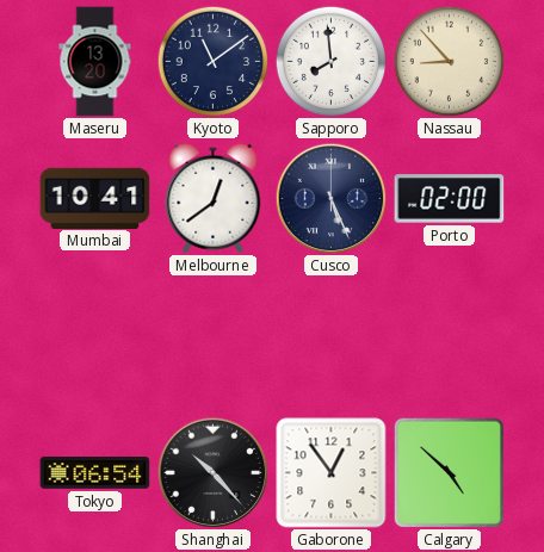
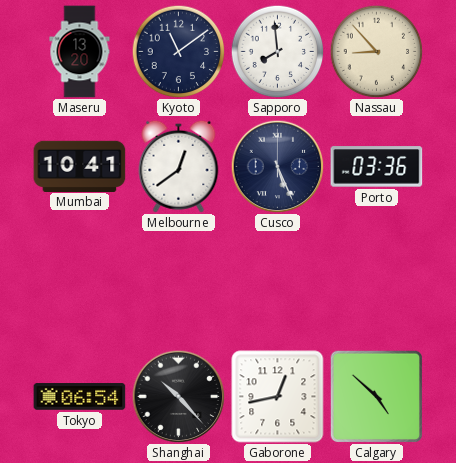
Porto: 02:00 -> 03:36 (377, 167)
Gaborone: 12:54 -> 12:43 (278, 397)
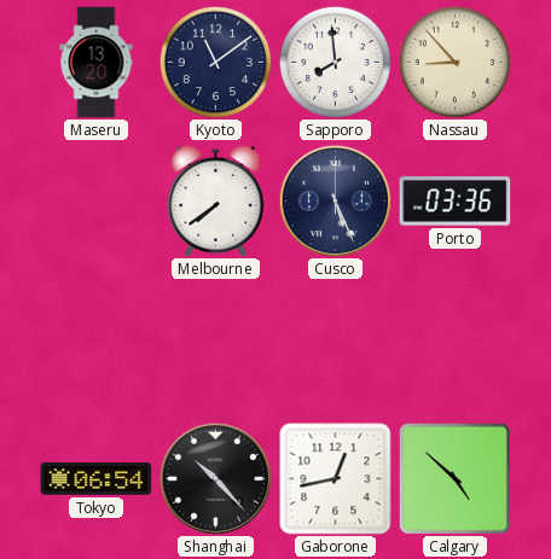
Mumbai: 10:41 -> none (80, 166)
Melbourne: 12:39 -> 7:39 (216, 200)
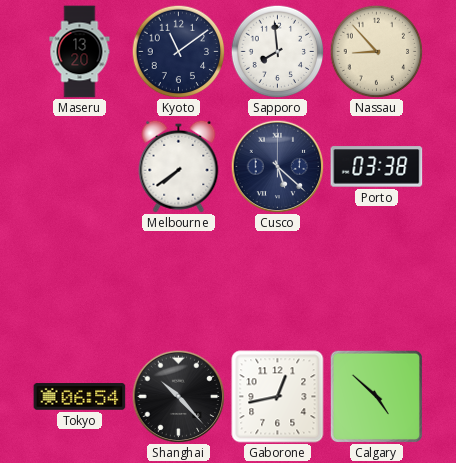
Cusco: 5:26 -> 5:22 (277, 166)
Porto: 03:36 -> 03:38 (377, 167)
